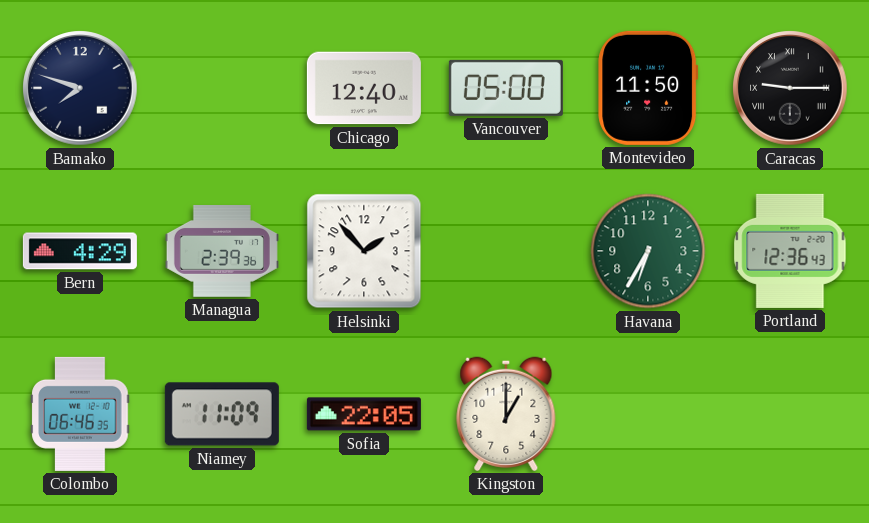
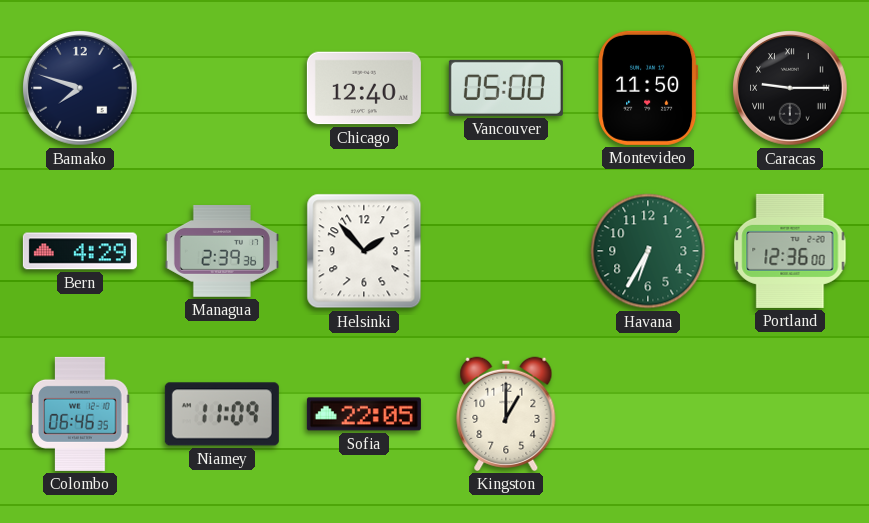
Portland: 12:36:43 -> 12:36:00 (790, 251)
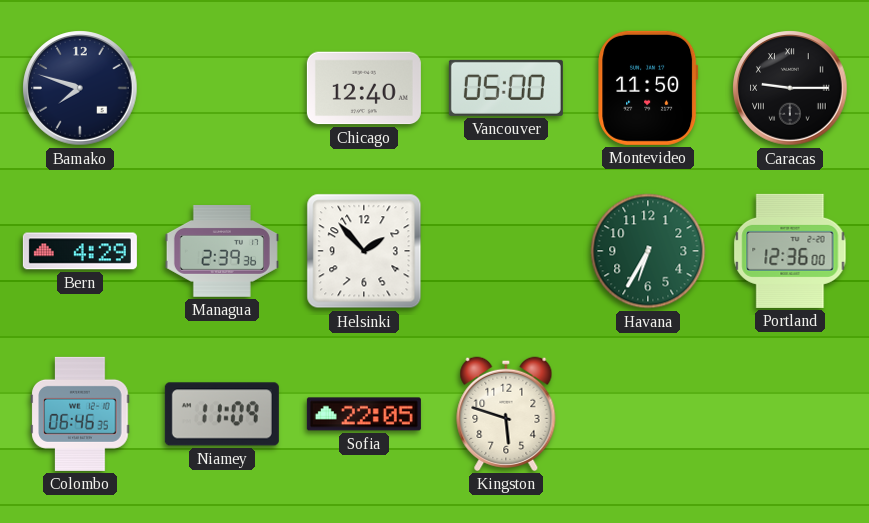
Kingston: 1:00 -> 5:48 (506, 414)
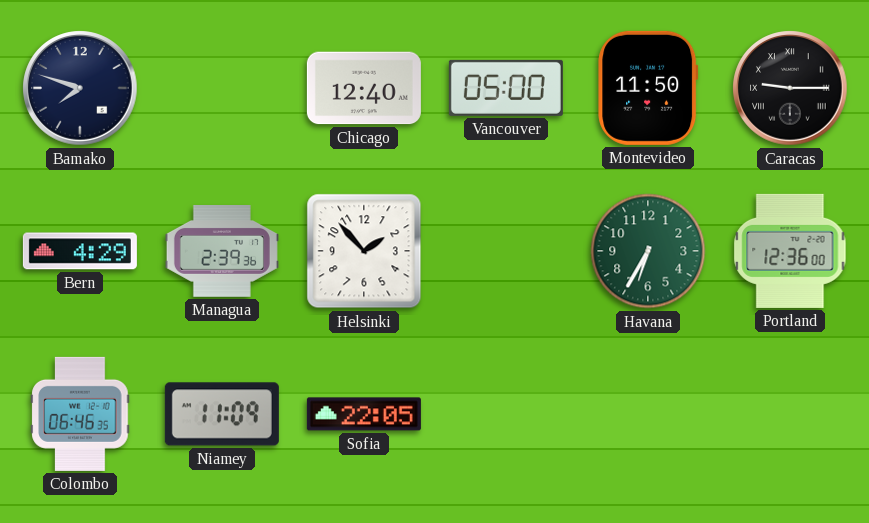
Kingston: 5:48 -> none (506, 414)
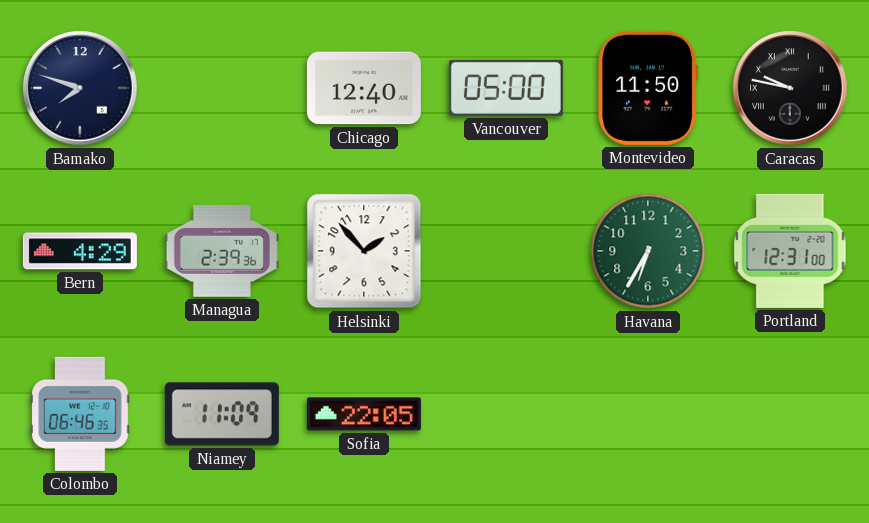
Caracas: 9:15 -> 9:47 (790, 88)
Portland: 12:36 -> 12:31 (790, 251)
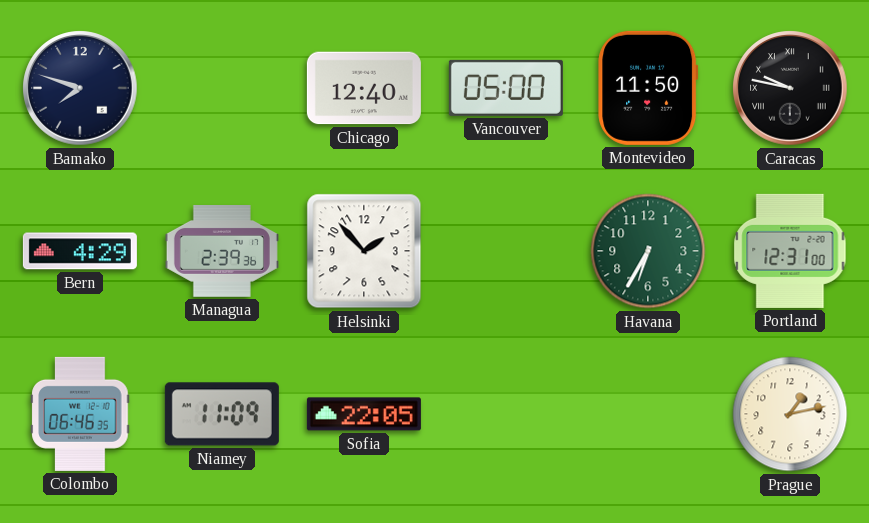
Prague: none -> 1:13 (790, 414)
